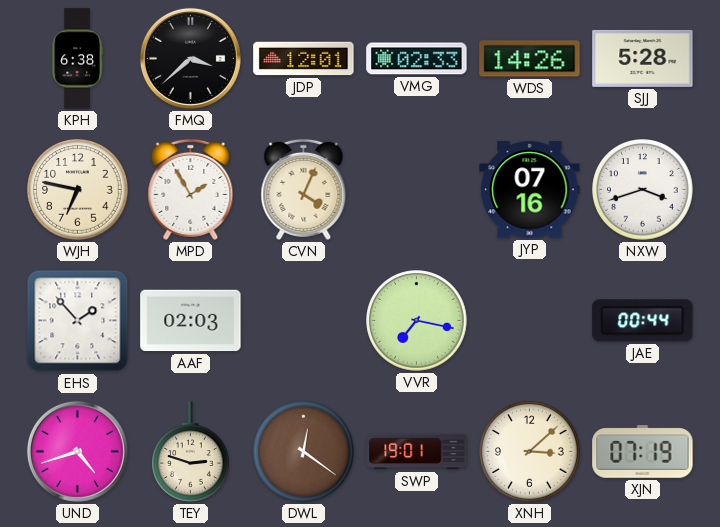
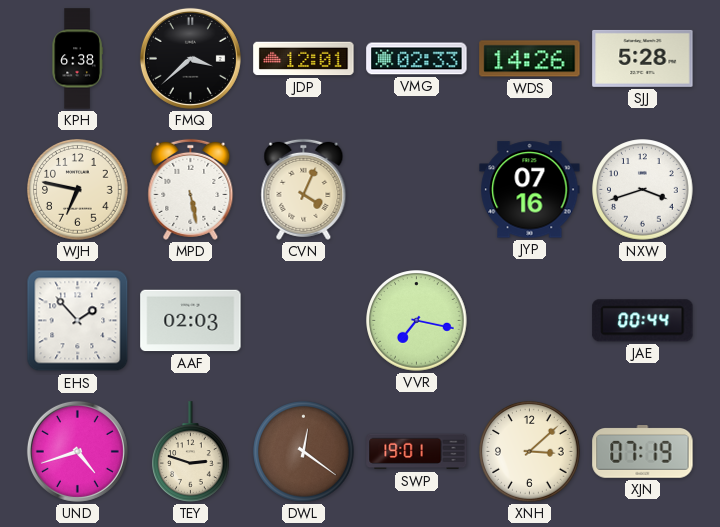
MPD: 1:55 -> 5:28 (191, 189)
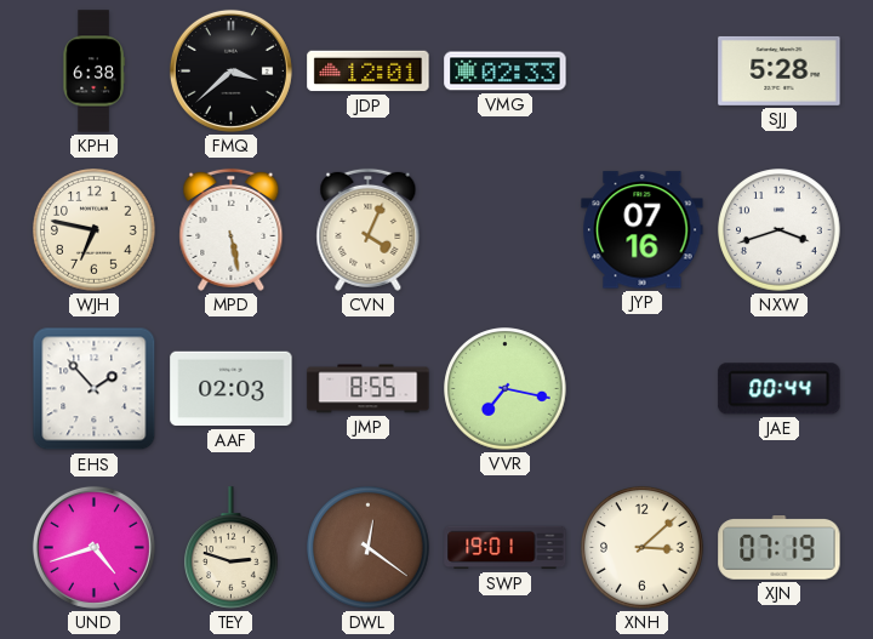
WDS: 14:26 -> none (530, 59)
JMP: none -> 8:55 (369, 389)
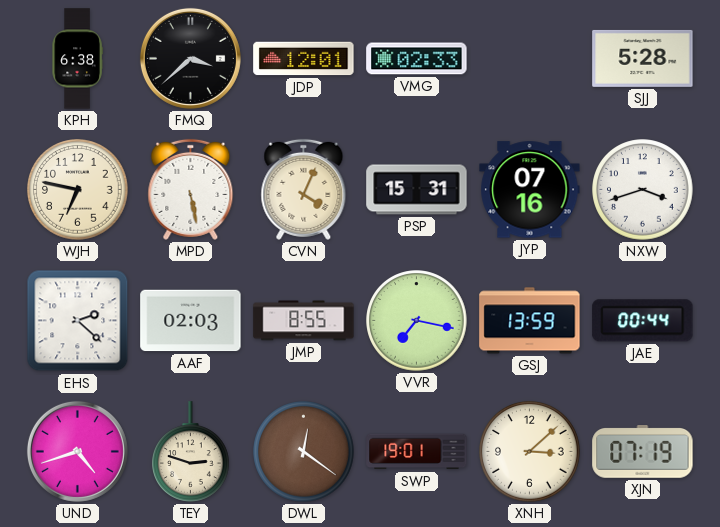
PSP: none -> 15:31 (417, 190)
EHS: 1:53 -> 2:22 (78, 321)
GSJ: none -> 13:59 (530, 321)
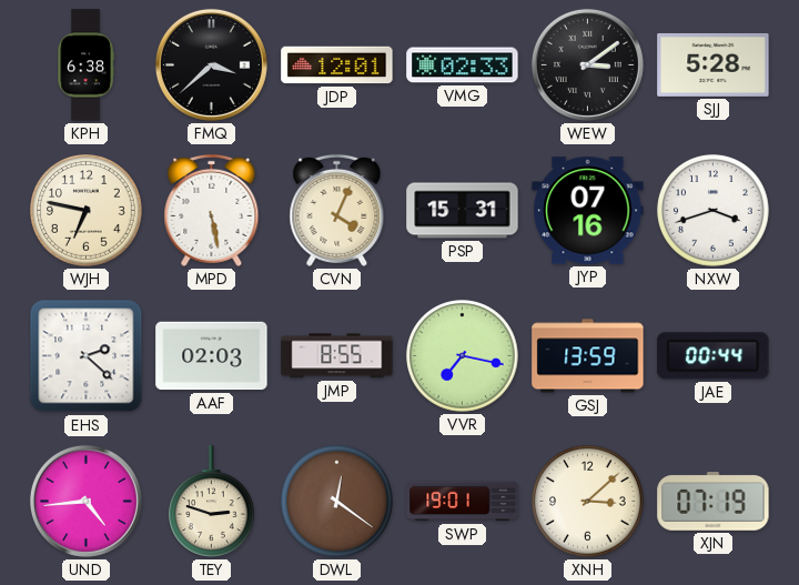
WEW: none -> 3:09 (587, 64)
UND: 4:42 -> 4:44 (85, 501)
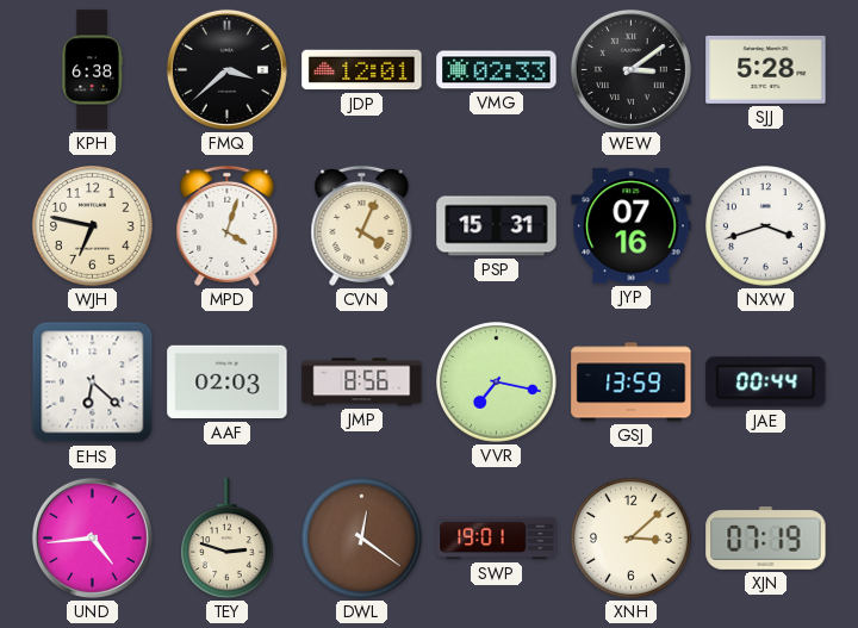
MPD: 5:28 -> 4:03 (228, 225)
EHS: 2:22 -> 6:22 (93, 383)
JMP: 8:55 -> 8:56 (362, 383)
